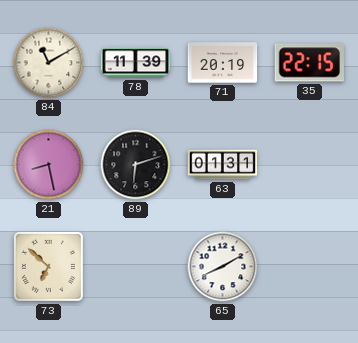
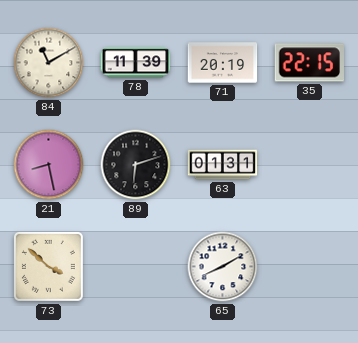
73: 6:52 -> 3:52 (48, 266)
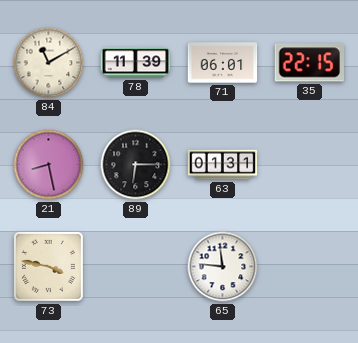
71: 20:19 -> 06:01 (223, 63)
89: 6:12 -> 6:15 (136, 165)
73: 3:52 -> 3:47 (48, 266)
65: 8:10 -> 11:46 (223, 267)
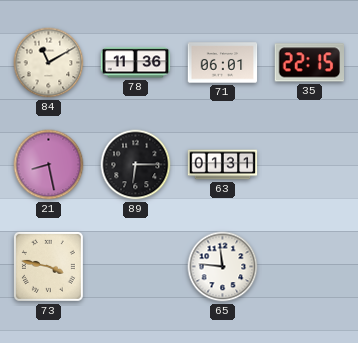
78: 11:39 -> 11:36 (136, 63)
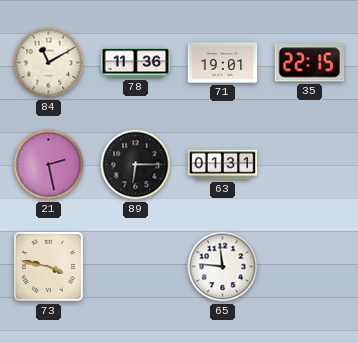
71: 06:01 -> 19:01 (223, 63)
21: 8:28 -> 2:28 (49, 165)
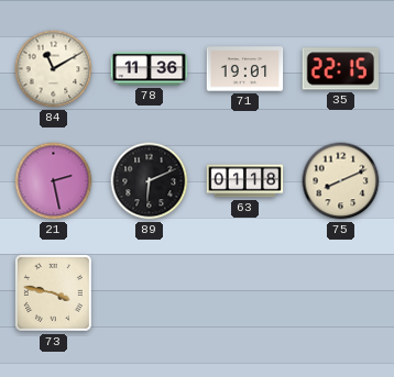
89: 6:15 -> 6:11 (150, 181)
63: 01:31 -> 01:18 (245, 181)
75: none -> 8:11 (341, 181)
65: 11:46 -> none (223, 267)
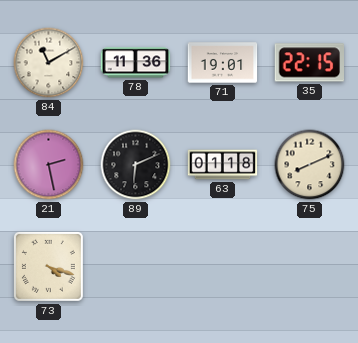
73: 3:47 -> 4:18 (48, 266)
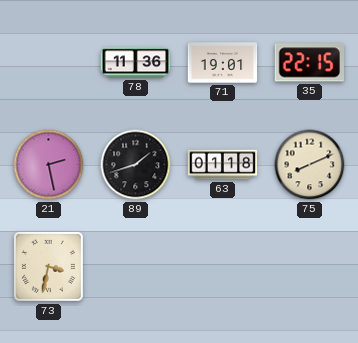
84: 11:10 -> none (49, 63)
89: 6:11 -> 1:42 (136, 165)
73: 4:18 -> 3:32 (48, 266)
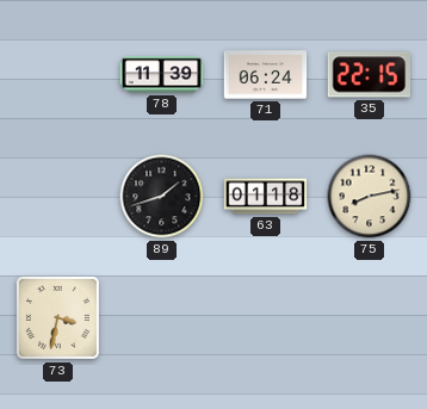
78: 11:36 -> 11:39 (162, 75)
71: 19:01 -> 06:24 (266, 75)
21: 2:28 -> none (49, 165)
75: 8:11 -> 8:13 (370, 197)
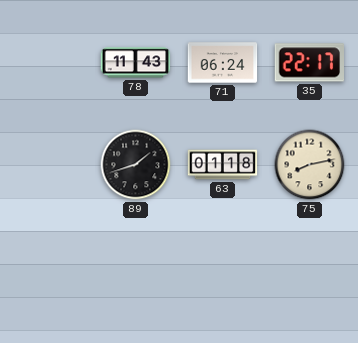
78: 11:39 -> 11:43 (136, 63)
35: 22:15 -> 22:17 (309, 63)
73: 3:32 -> none (57, 317)
